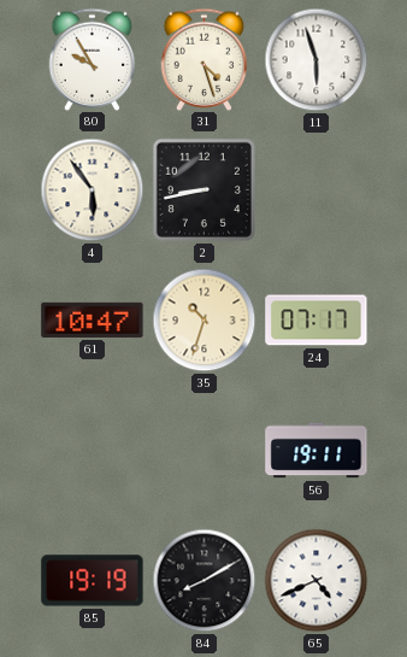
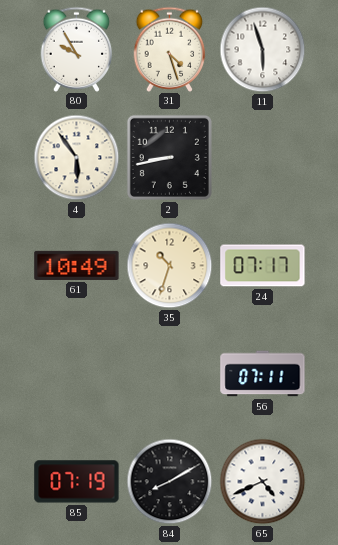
61: 10:47 -> 10:49 (77, 265)
56: 19:11 -> 07:11 (263, 374)
85: 19:19 -> 07:19 (77, 482)
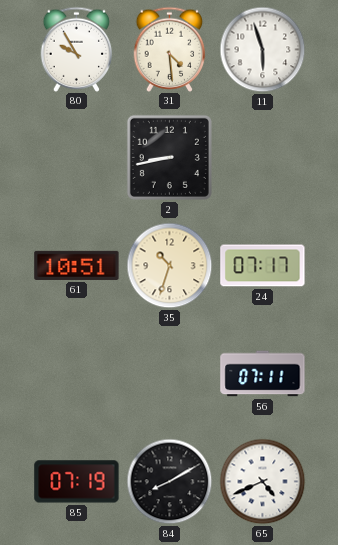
31: 4:27 -> 4:29 (170, 49)
4: 5:54 -> none (77, 158)
61: 10:49 -> 10:51 (77, 265)
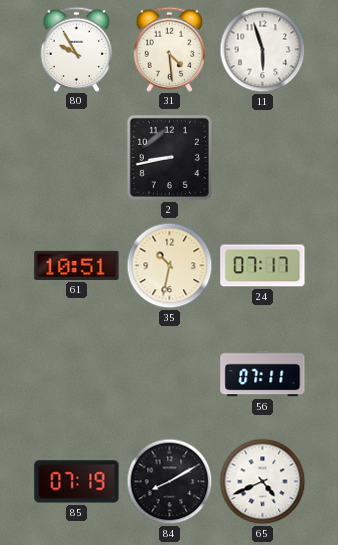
35: 10:33 -> 10:32 (170, 266)
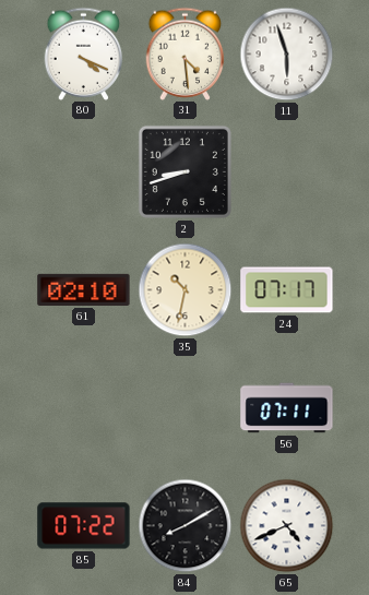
80: 9:55 -> 4:19 (84, 53)
2: 8:43 -> 8:42 (184, 171)
61: 10:51 -> 02:10 (84, 289)
85: 07:19 -> 07:22 (84, 526)
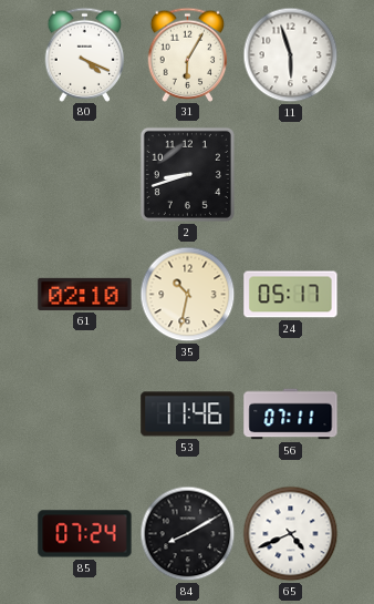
31: 4:29 -> 6:05 (188, 54)
24: 07:17 -> 05:17 (291, 295)
53: none -> 11:46 (188, 414)
85: 07:22 -> 07:24 (85, 534)
